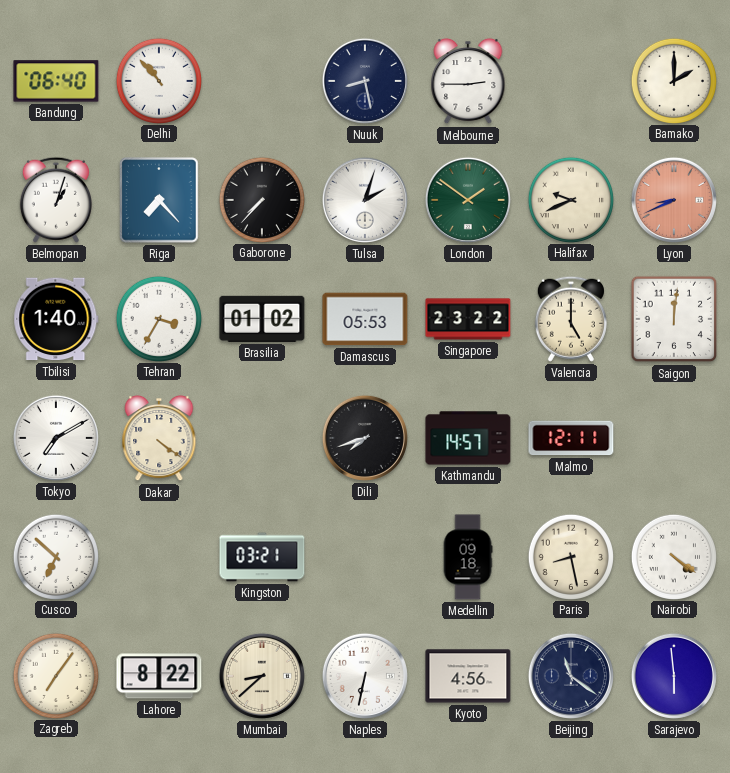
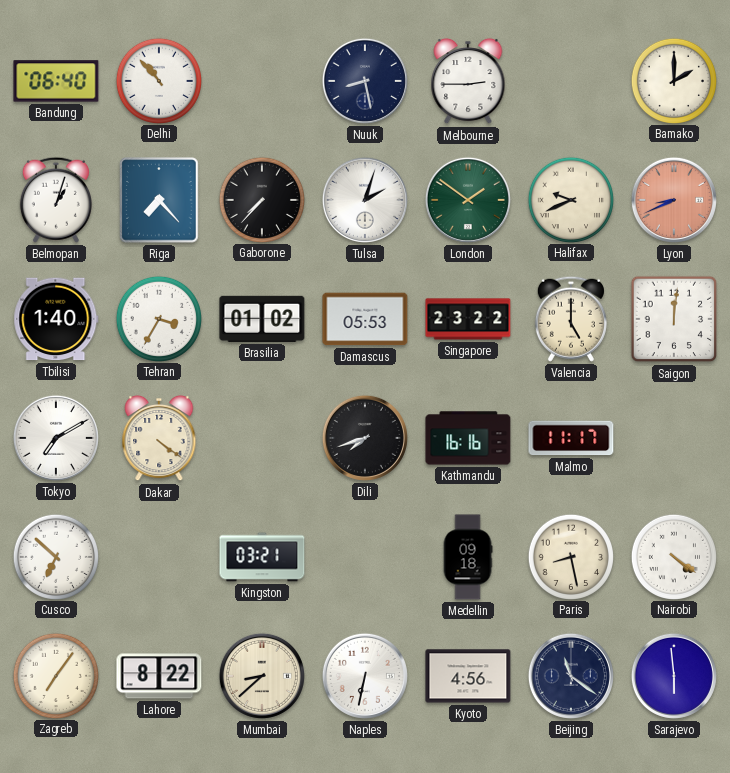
Kathmandu: 14:57 -> 16:16 (468, 438)
Malmo: 12:11 -> 11:17 (571, 438)
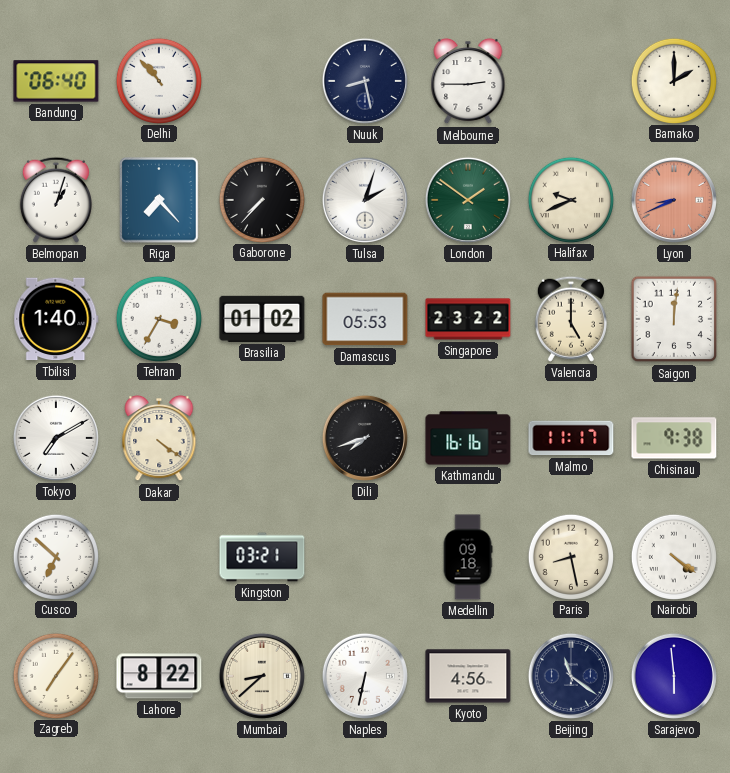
Chisinau: none -> 9:38 (674, 438)
